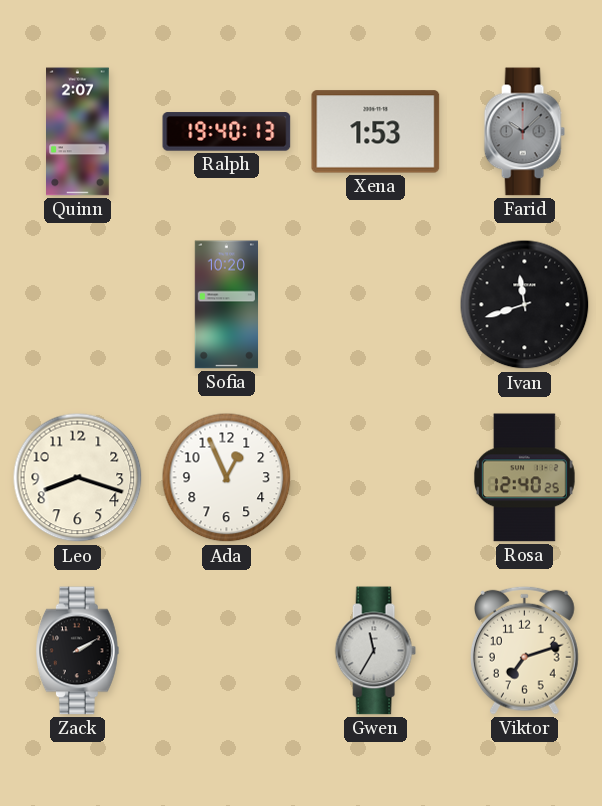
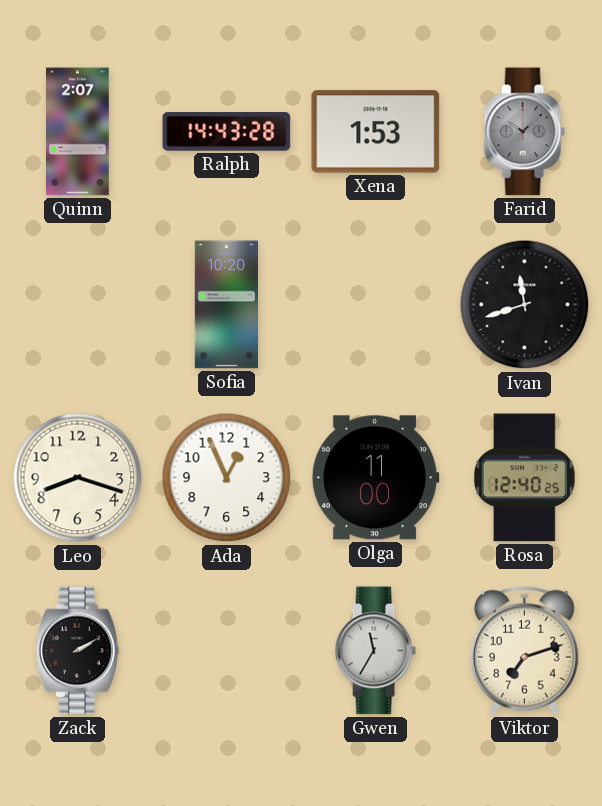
Ralph: 19:40 -> 14:43 (227, 132)
Olga: none -> 11:00 (375, 478)
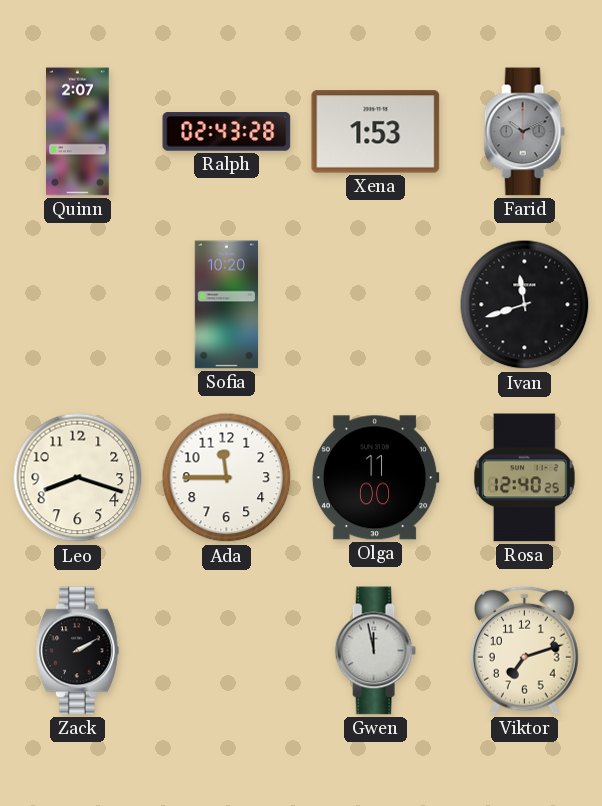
Ralph: 14:43 -> 02:43 (227, 132)
Farid: 10:08 -> 10:11 (524, 132)
Ada: 12:56 -> 11:45 (227, 478)
Gwen: 11:35 -> 11:58 (375, 651)
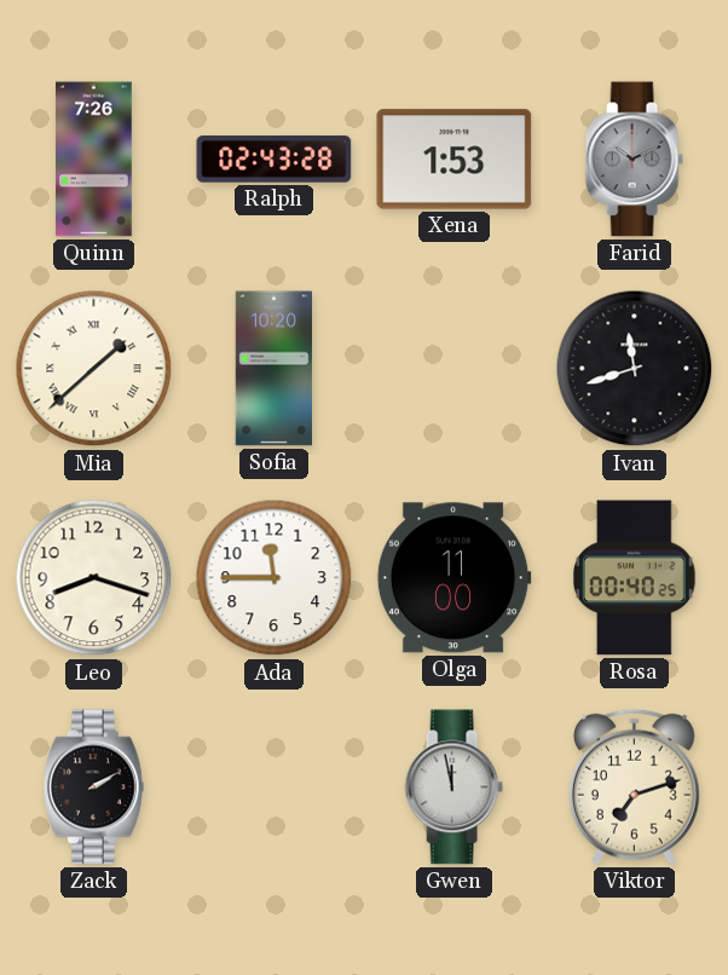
Quinn: 2:07 -> 7:26 (94, 160)
Mia: none -> 1:38 (94, 369)
Rosa: 12:40 -> 00:40 (634, 578)
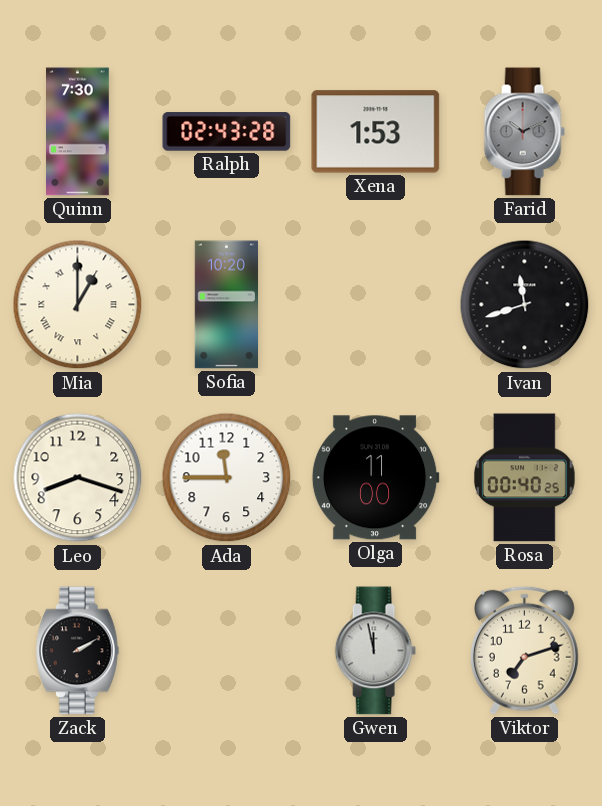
Quinn: 7:26 -> 7:30 (78, 132)
Mia: 1:38 -> 1:00 (78, 305)
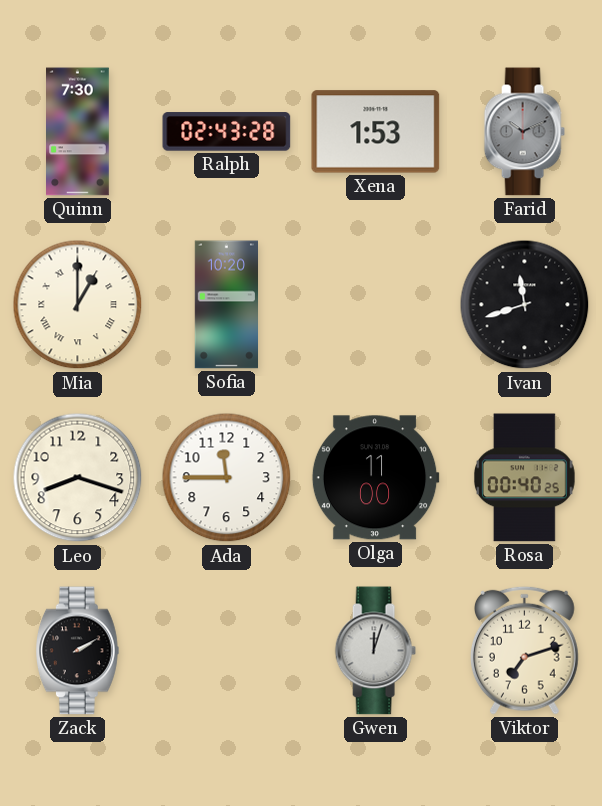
Gwen: 11:58 -> 12:03 (375, 651)
